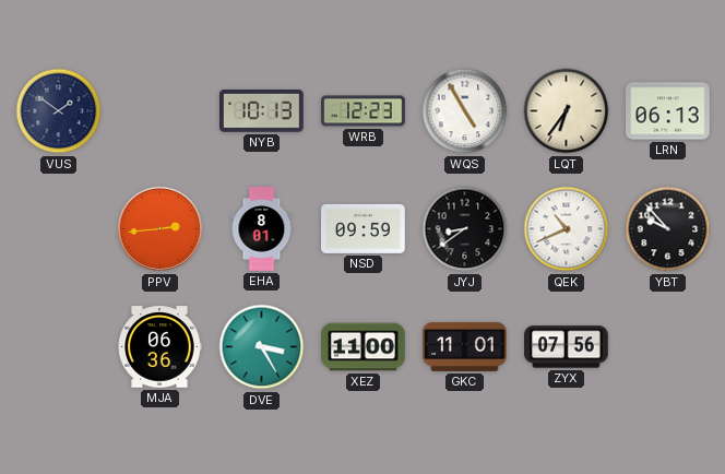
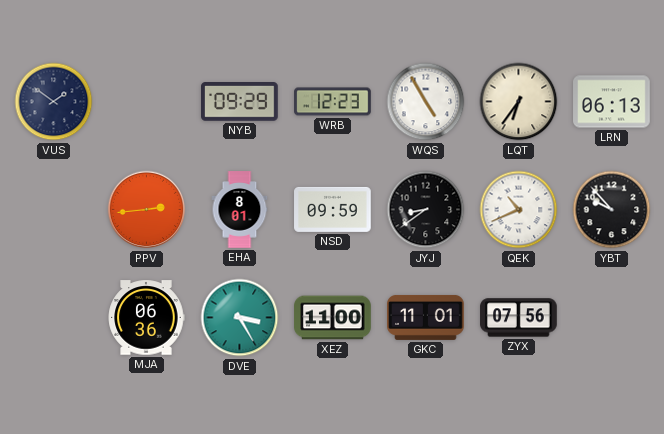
NYB: 10:13 -> 09:29 (240, 102)
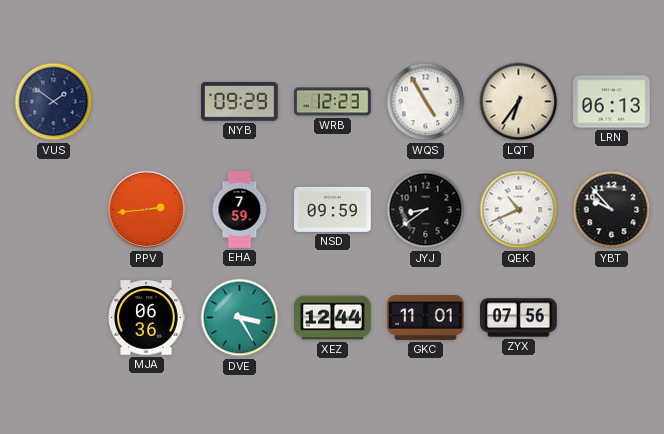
EHA: 8:01 -> 7:59 (240, 210)
XEZ: 11:00 -> 12:44 (333, 318)
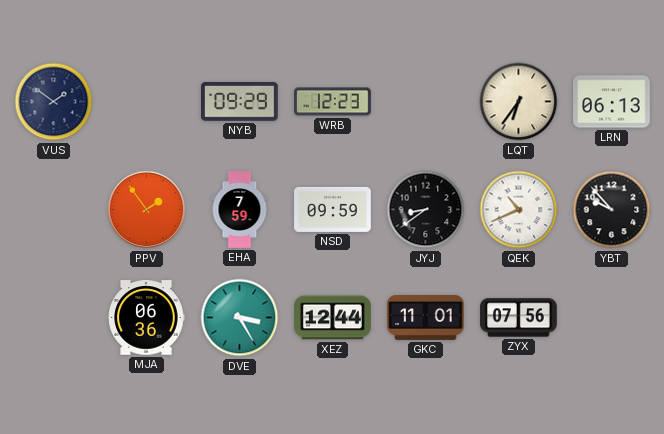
WQS: 4:55 -> none (426, 102)
PPV: 2:44 -> 1:54 (147, 210)
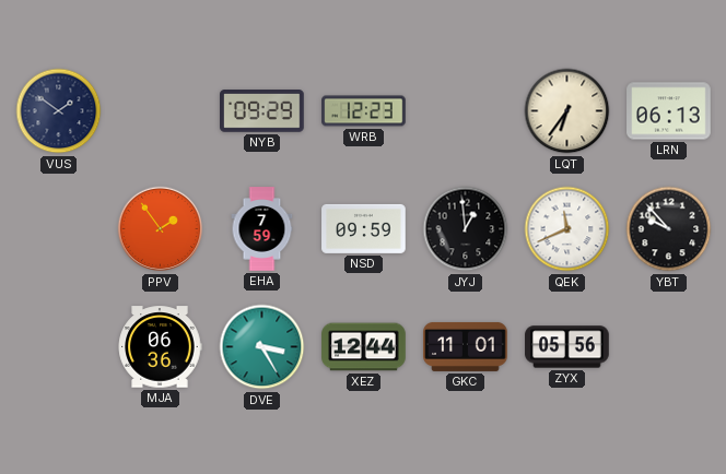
JYJ: 8:39 -> 12:59 (466, 229)
QEK: 10:41 -> 11:41 (567, 229)
ZYX: 07:56 -> 05:56 (567, 347)
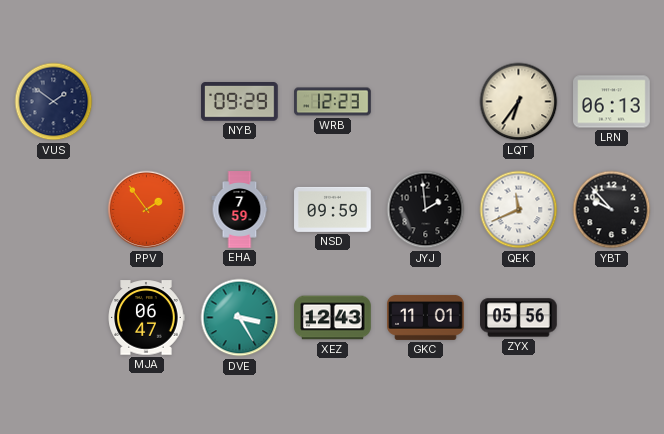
JYJ: 12:59 -> 1:59 (426, 210)
MJA: 06:36 -> 06:47 (146, 318)
XEZ: 12:44 -> 12:43 (333, 318)
